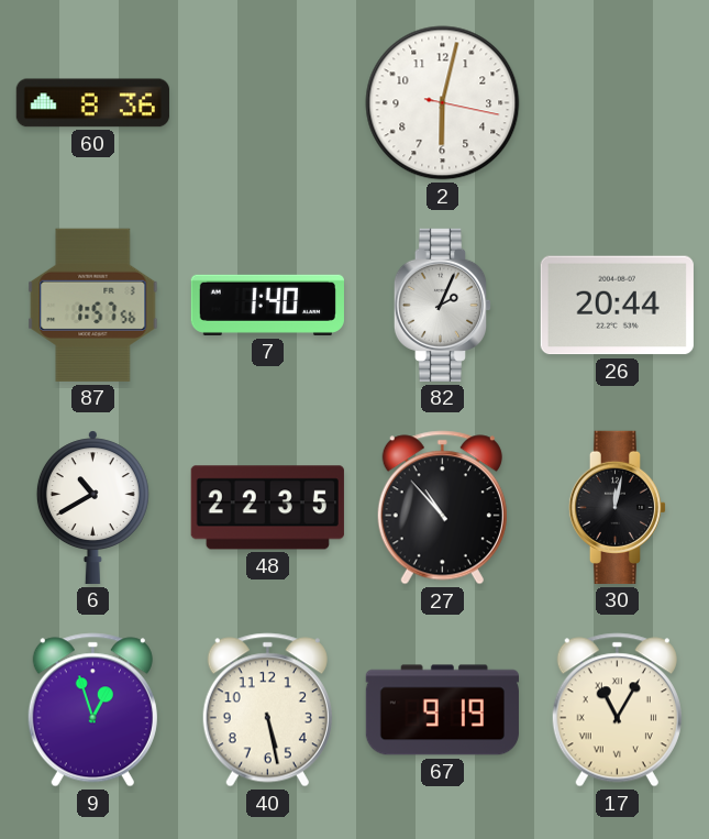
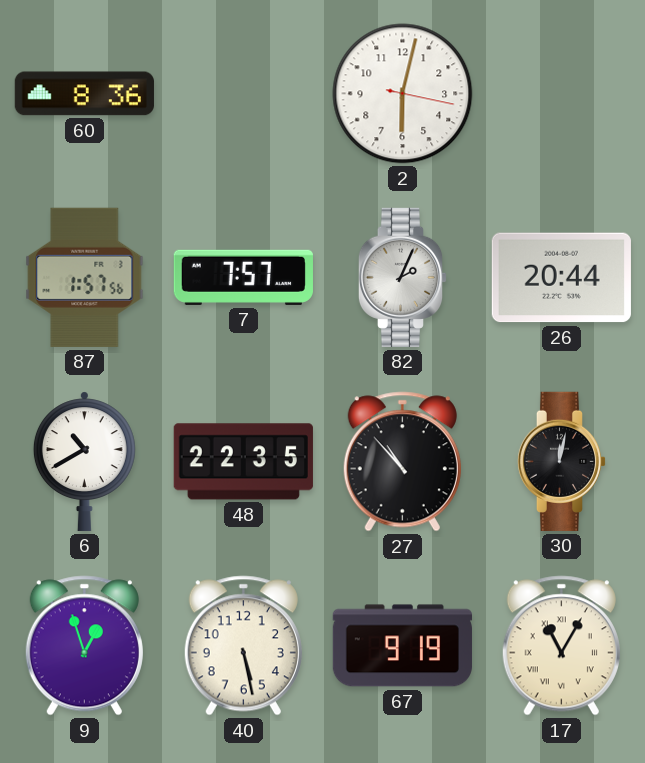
7: 1:40 -> 7:57 (243, 277)
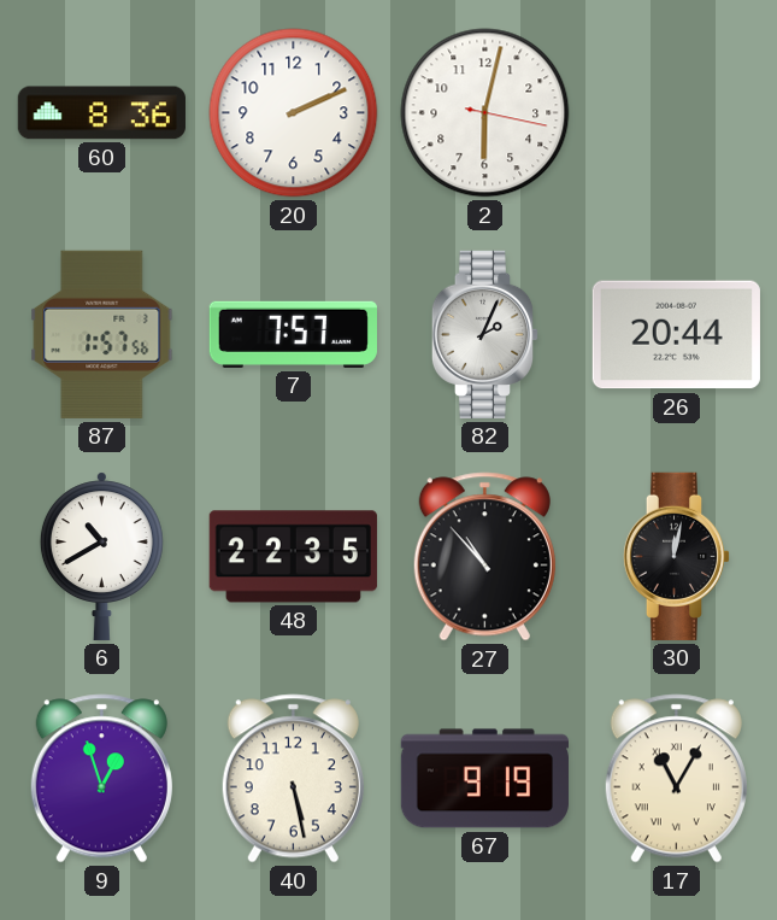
20: none -> 2:11 (294, 113)
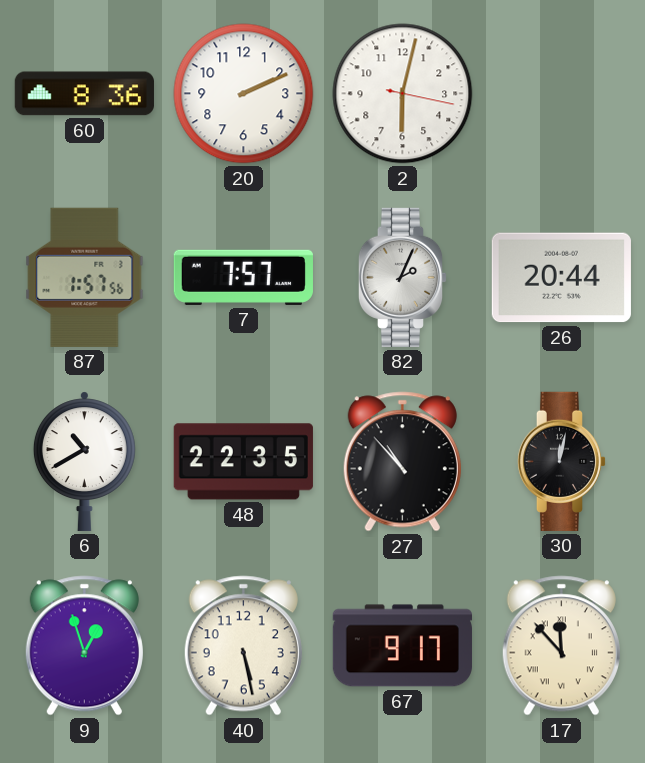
67: 9:19 -> 9:17 (402, 646)
17: 11:05 -> 11:53 (561, 646)
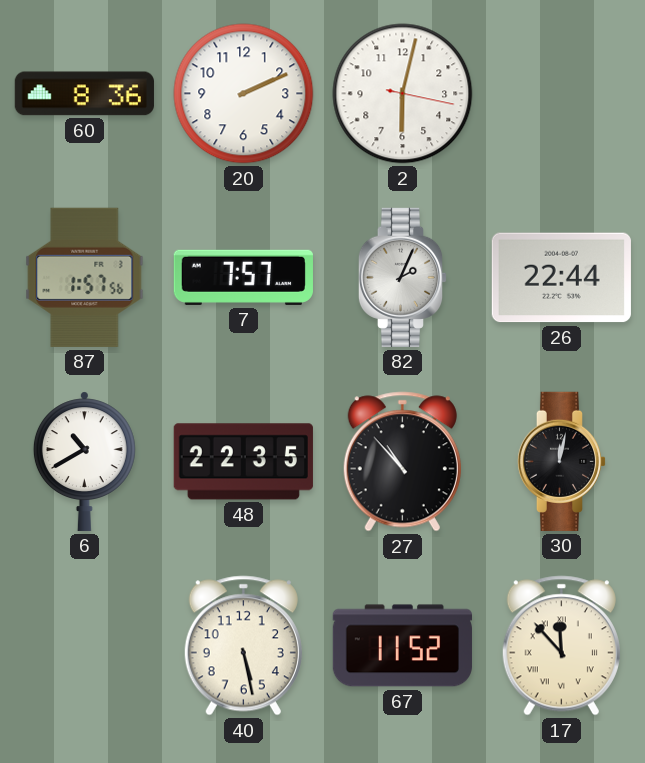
26: 20:44 -> 22:44 (561, 278)
9: 12:57 -> none (84, 646)
67: 9:17 -> 11:52 (402, 646)
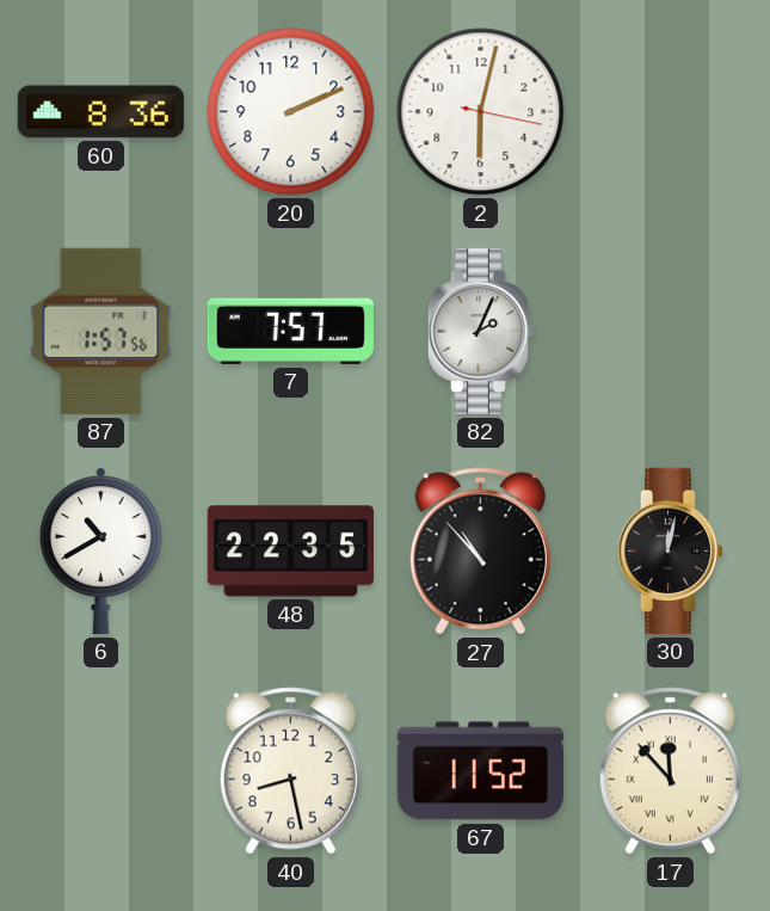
26: 22:44 -> none (561, 278)
40: 5:28 -> 8:28 (290, 771)
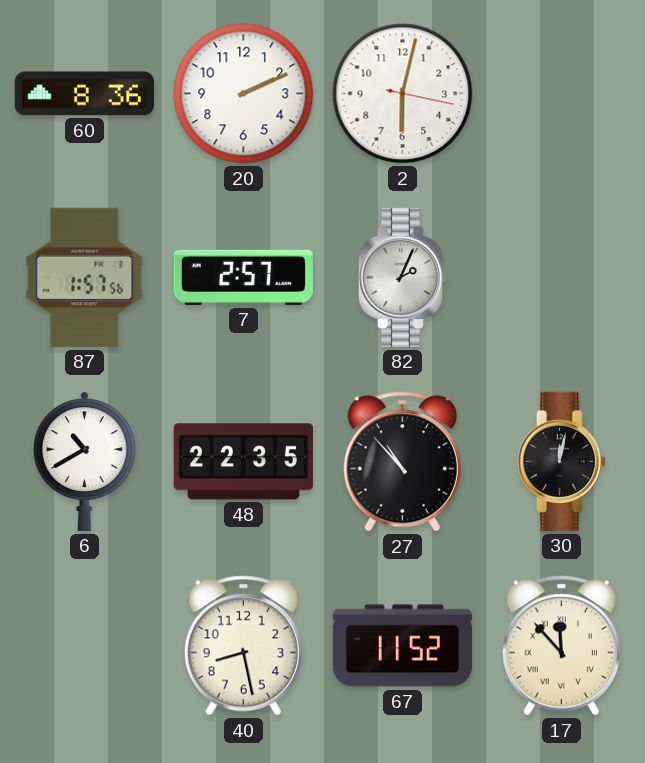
7: 7:57 -> 2:57 (243, 277)
